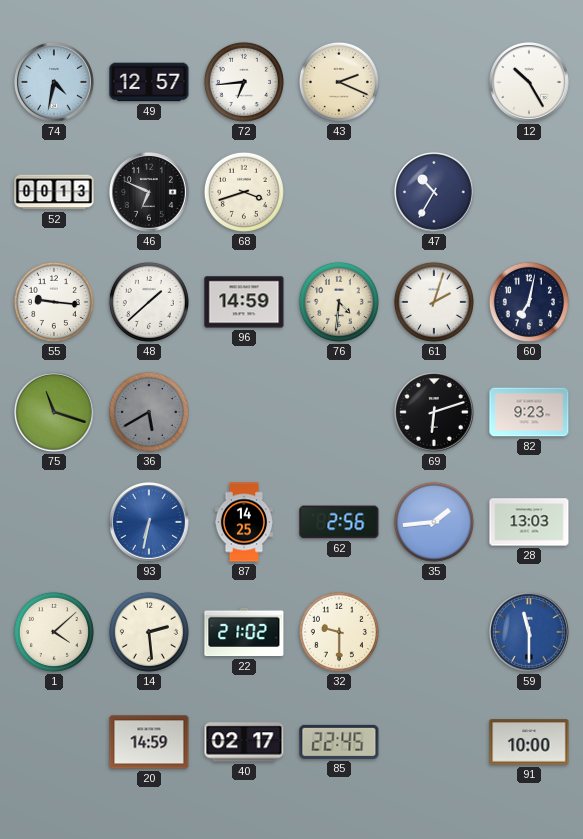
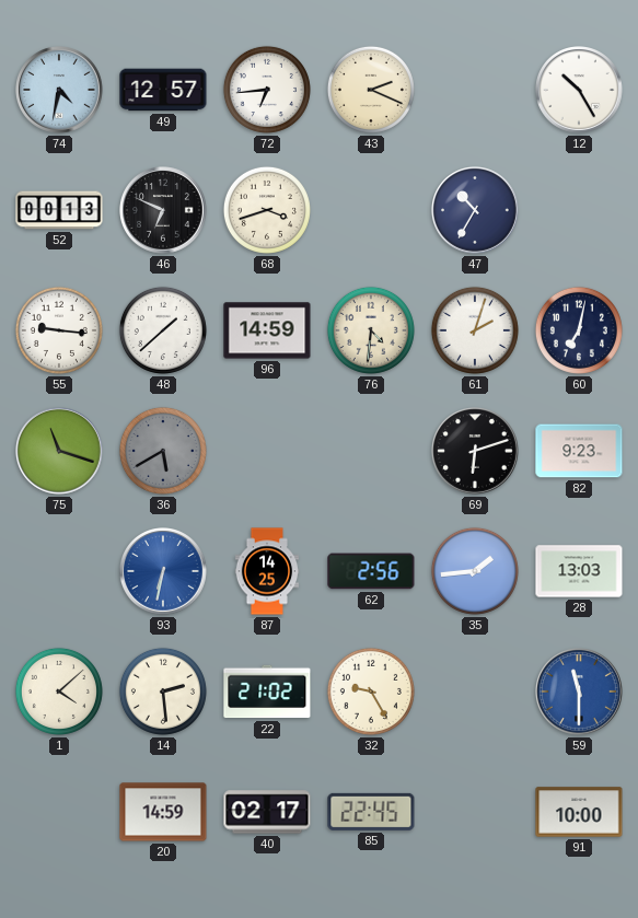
32: 9:30 -> 9:25 (371, 692)
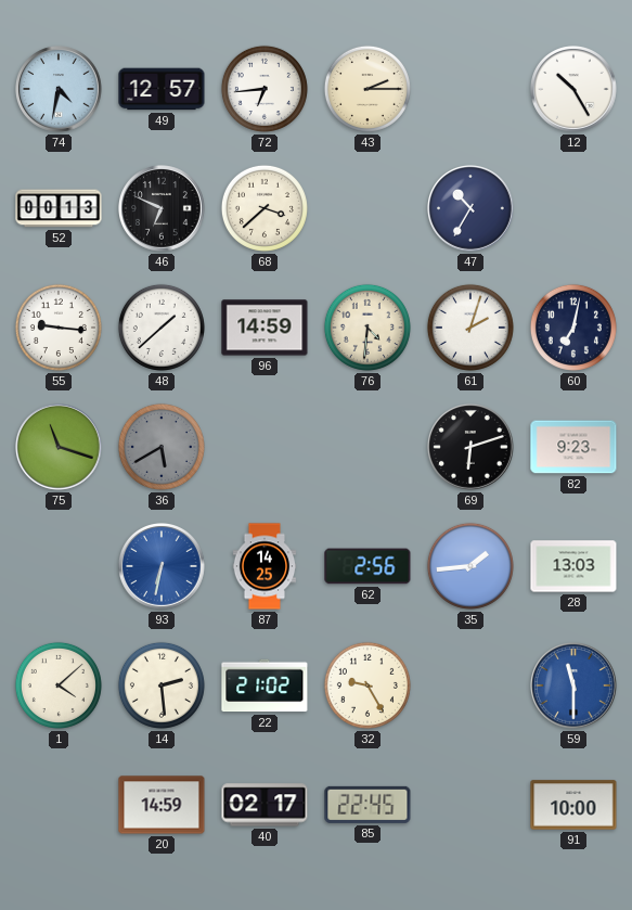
43: 2:19 -> 2:15 (367, 89)
68: 3:42 -> 3:38 (265, 208)
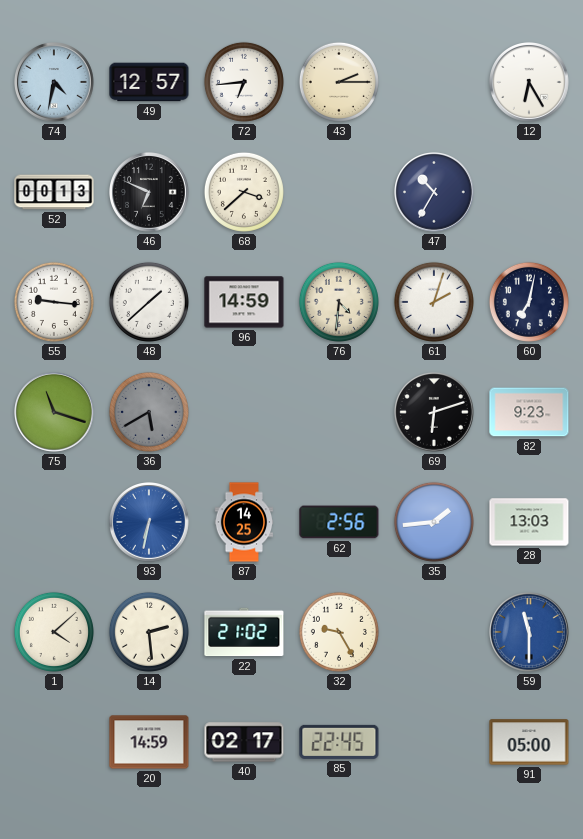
12: 10:25 -> 6:25 (530, 83)
91: 10:00 -> 05:00 (529, 742)
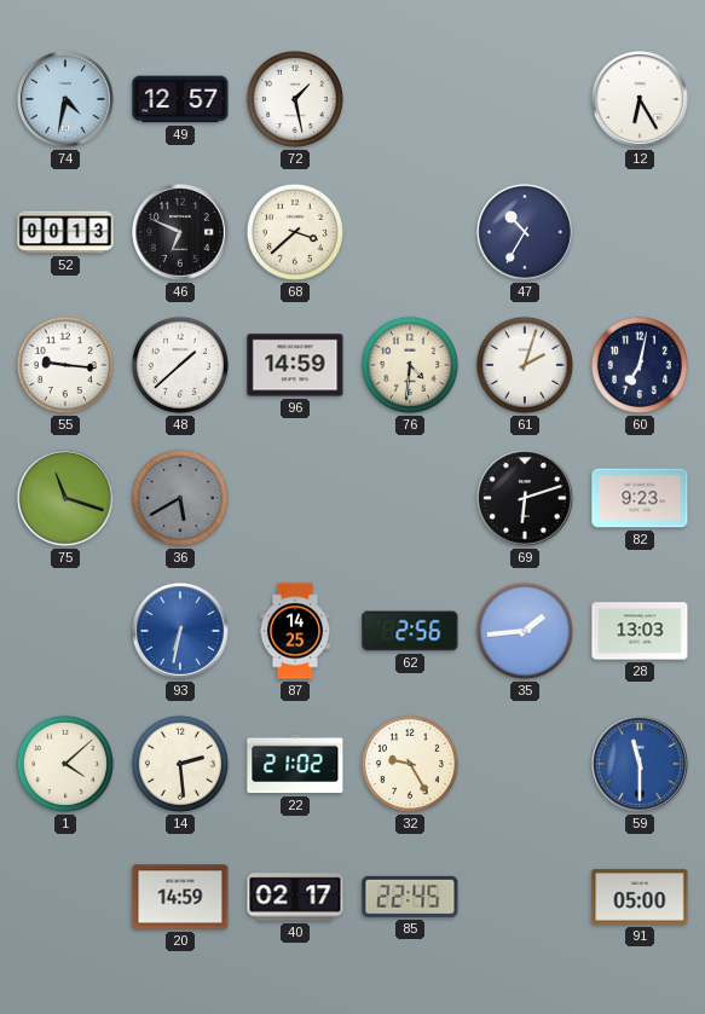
72: 6:44 -> 1:28 (295, 99)
43: 2:15 -> none (339, 82)
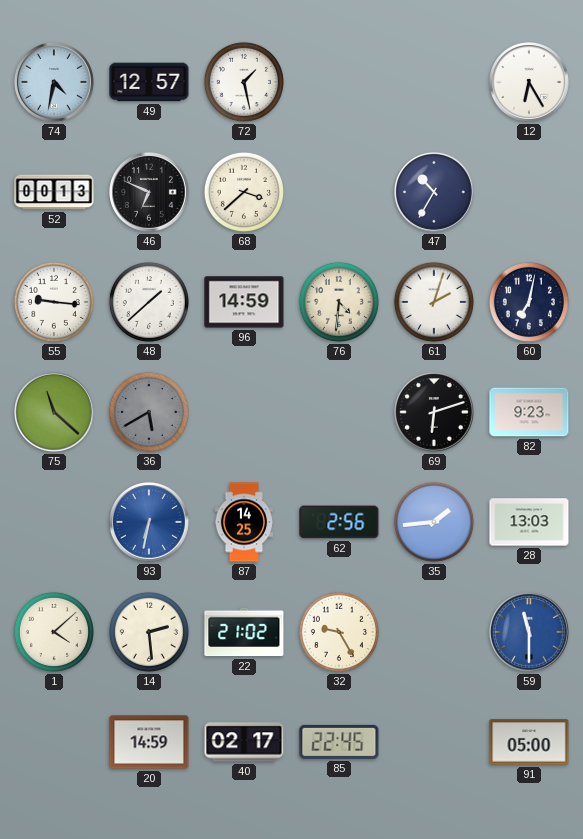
75: 11:18 -> 11:22 (55, 413)
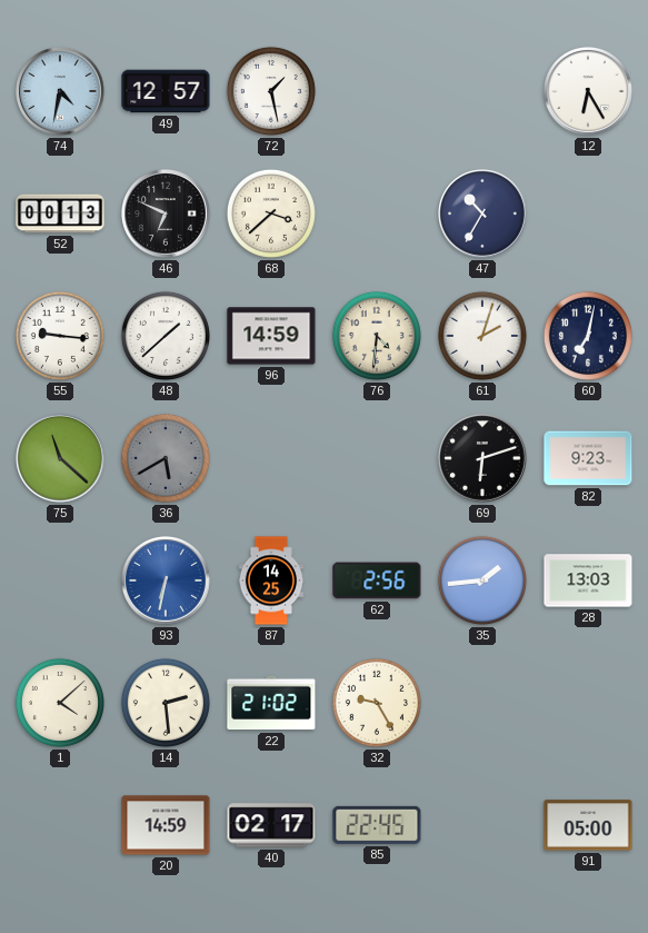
59: 11:30 -> none (530, 633)
